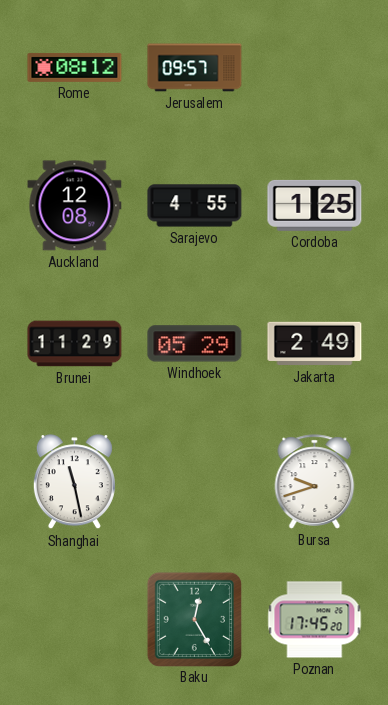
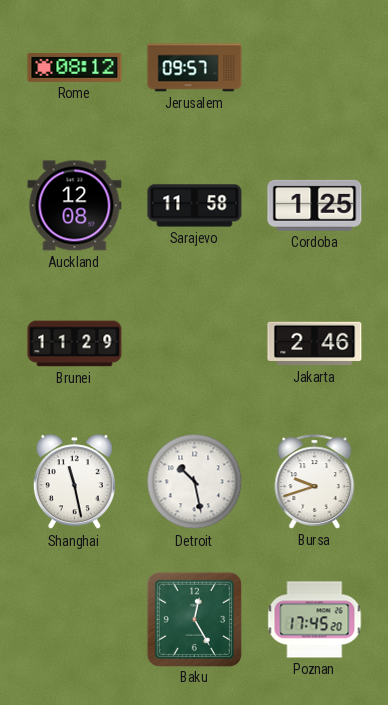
Sarajevo: 4:55 -> 11:58 (195, 206)
Windhoek: 05:29 -> none (195, 344)
Jakarta: 2:49 -> 2:46 (315, 344)
Detroit: none -> 10:28 (195, 482)
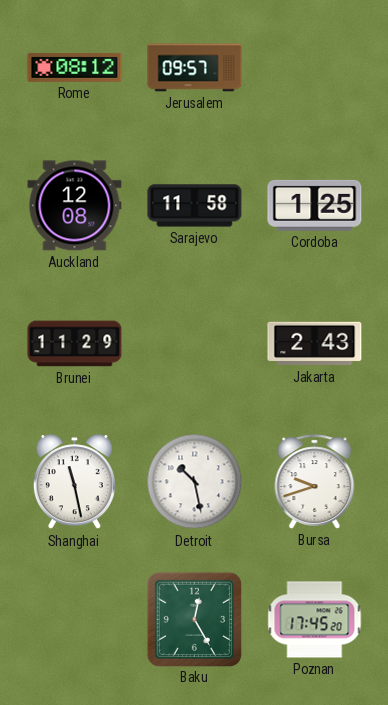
Jakarta: 2:46 -> 2:43 (315, 344)
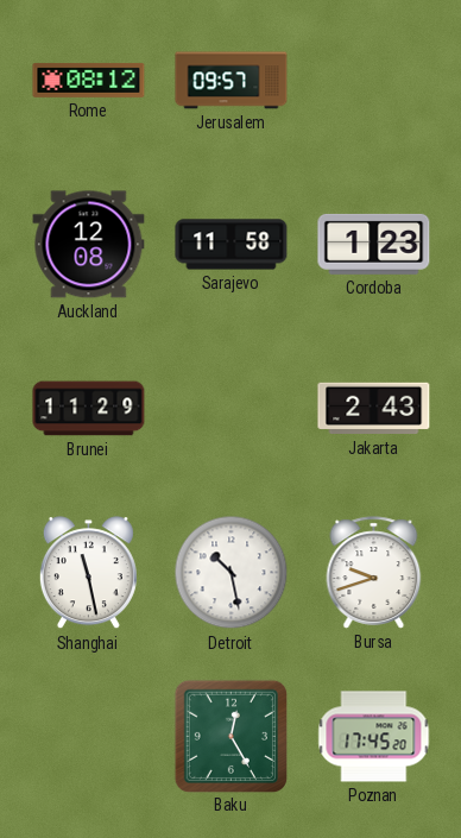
Cordoba: 1:25 -> 1:23 (374, 244)
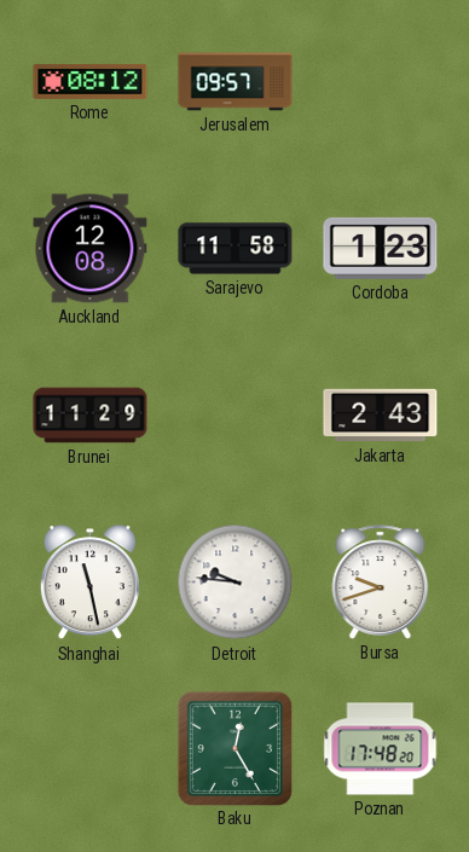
Detroit: 10:28 -> 9:46 (236, 583)
Poznan: 17:45 -> 17:48 (381, 749)
